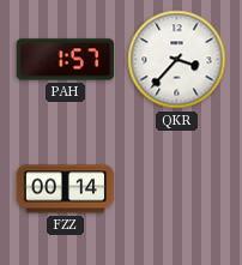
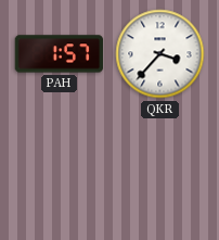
FZZ: 00:14 -> none (66, 189)
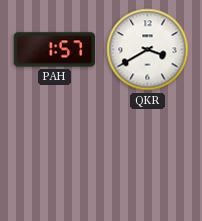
QKR: 3:37 -> 3:40 (148, 50)
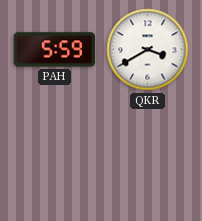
PAH: 1:57 -> 5:59 (55, 50)
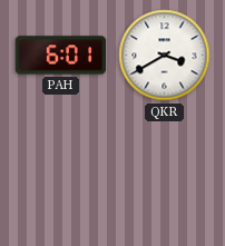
PAH: 5:59 -> 6:01 (61, 56)
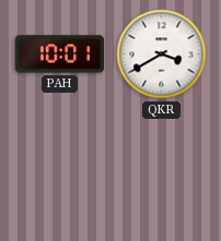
PAH: 6:01 -> 10:01 (60, 55)
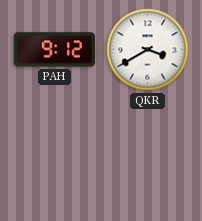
PAH: 10:01 -> 9:12 (55, 50)
